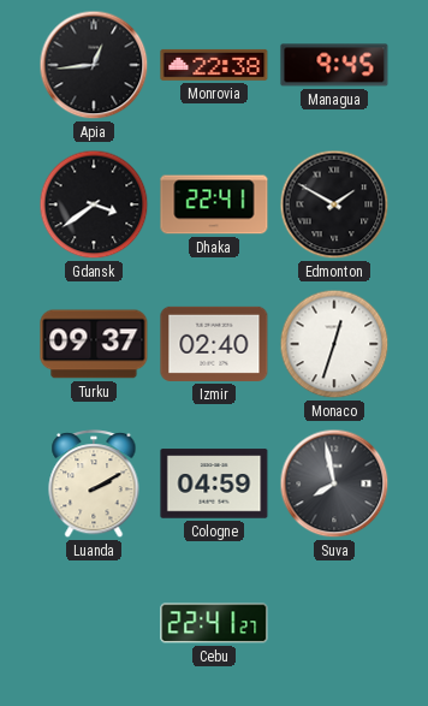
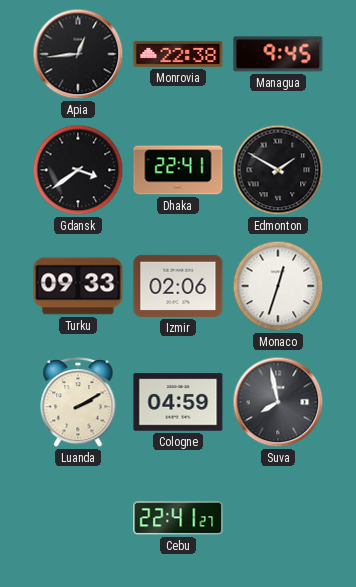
Turku: 09:37 -> 09:33 (78, 286)
Izmir: 02:40 -> 02:06 (178, 286)
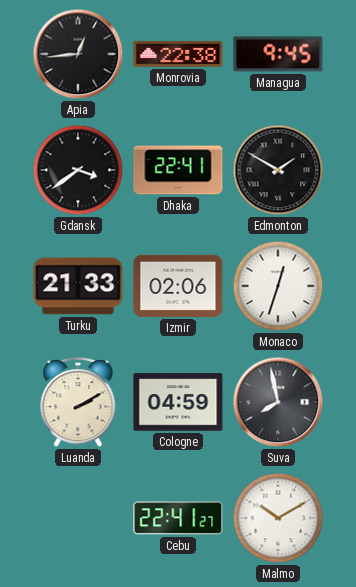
Turku: 09:33 -> 21:33 (78, 286)
Malmo: none -> 10:10 (278, 518)
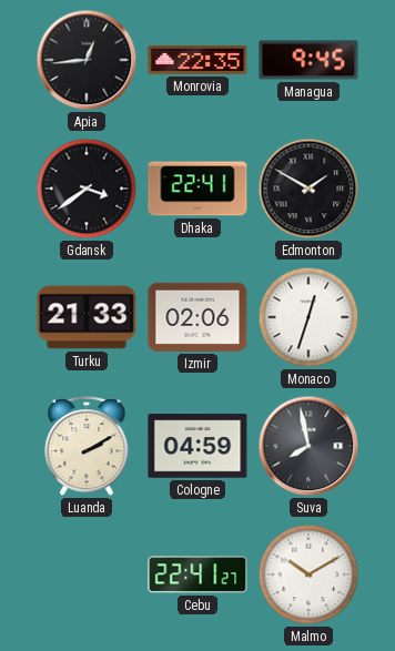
Monrovia: 22:38 -> 22:35 (197, 60)
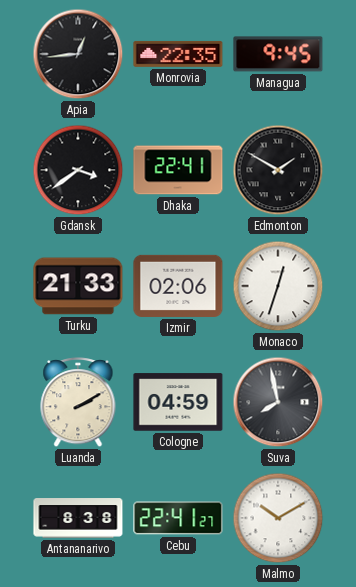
Antananarivo: none -> 8:38 (78, 518)
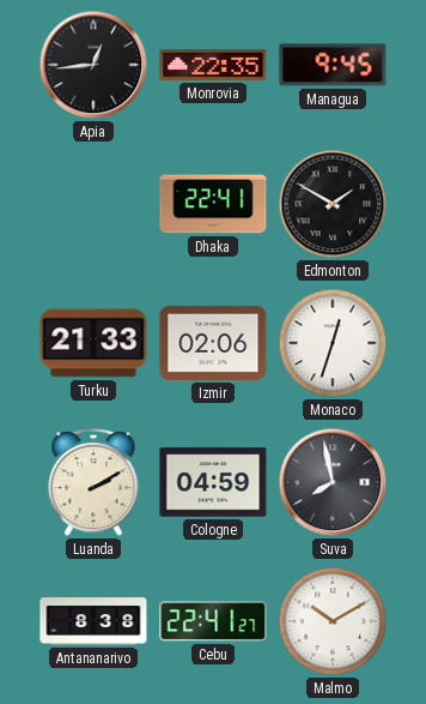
Gdansk: 3:39 -> none (78, 170)
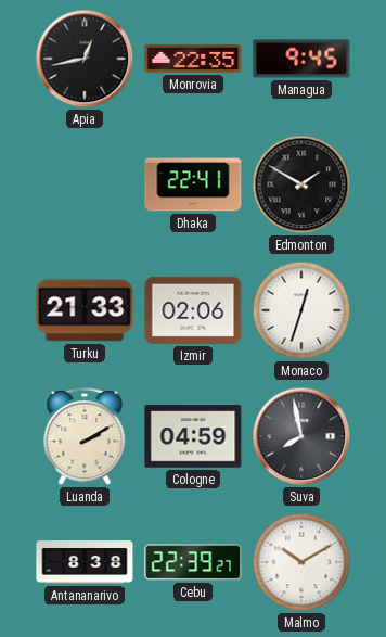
Apia: 12:44 -> 12:43 (85, 59)
Cebu: 22:41 -> 22:39 (193, 562)
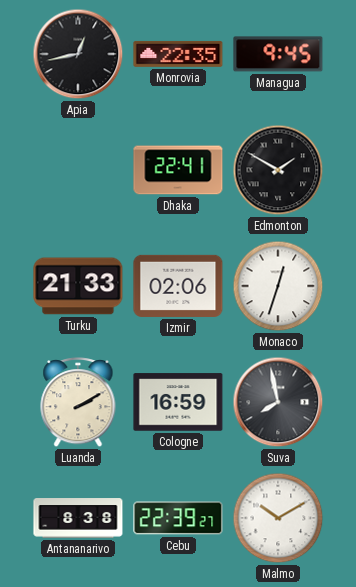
Cologne: 04:59 -> 16:59 (178, 402)
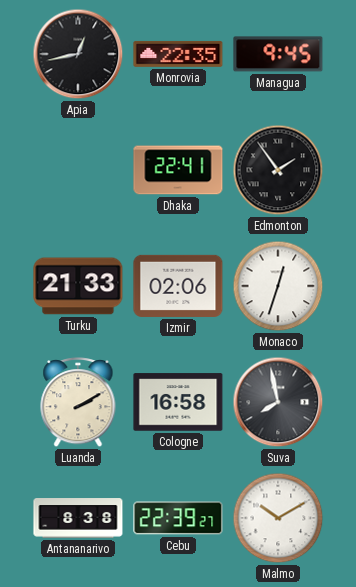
Edmonton: 1:50 -> 1:54 (278, 170)
Cologne: 16:59 -> 16:58 (178, 402)
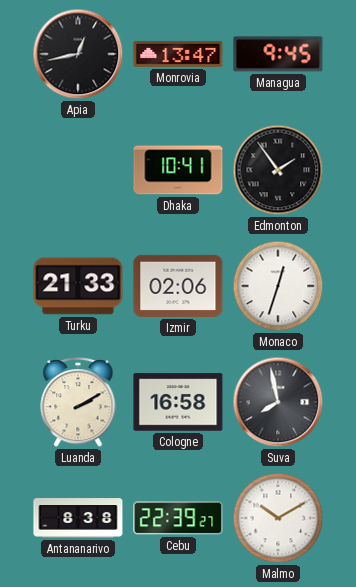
Monrovia: 22:35 -> 13:47 (178, 54)
Dhaka: 22:41 -> 10:41 (178, 170)
